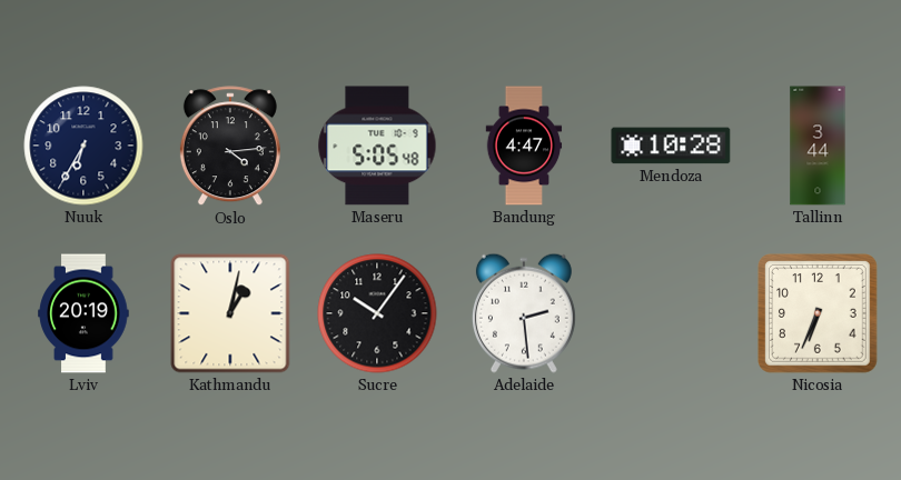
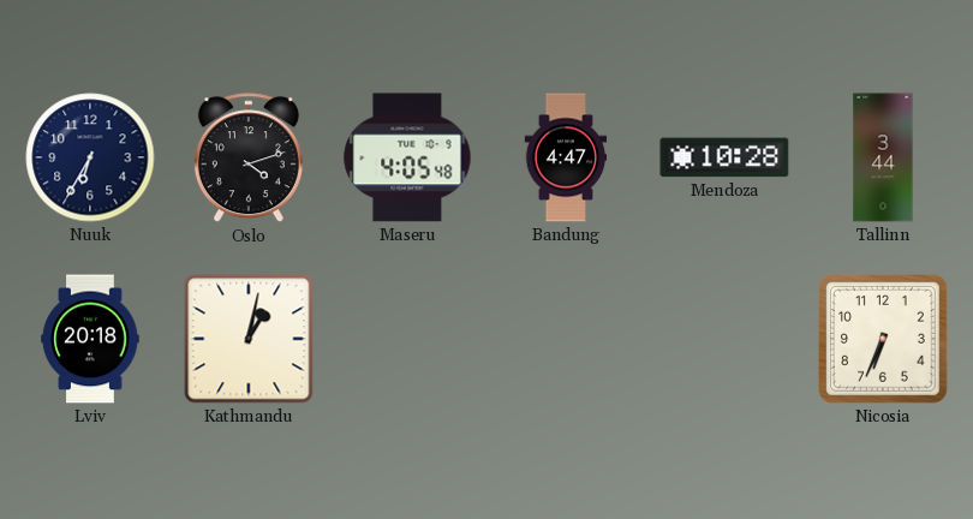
Oslo: 4:14 -> 4:12 (249, 159)
Maseru: 5:05 -> 4:05 (407, 157)
Lviv: 20:19 -> 20:18 (90, 339)
Sucre: 10:06 -> none (377, 313)
Adelaide: 2:29 -> none (524, 313)
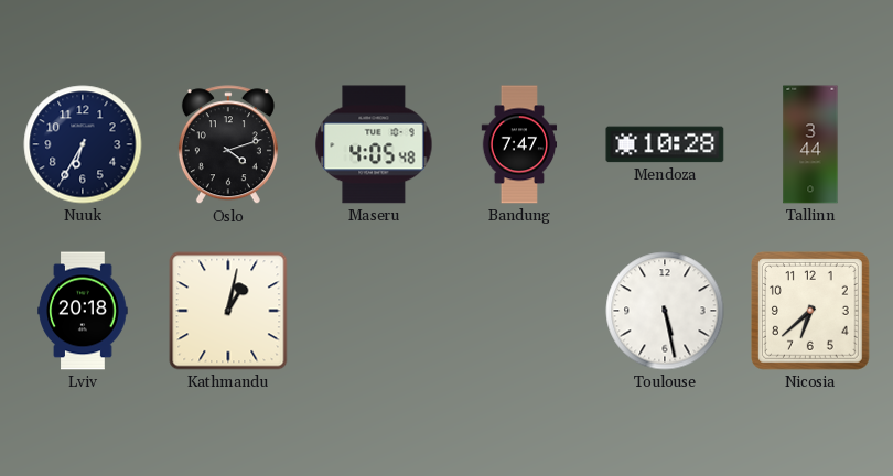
Bandung: 4:47 -> 7:47 (519, 144)
Toulouse: none -> 5:28 (665, 311)
Nicosia: 6:34 -> 6:38 (811, 312)
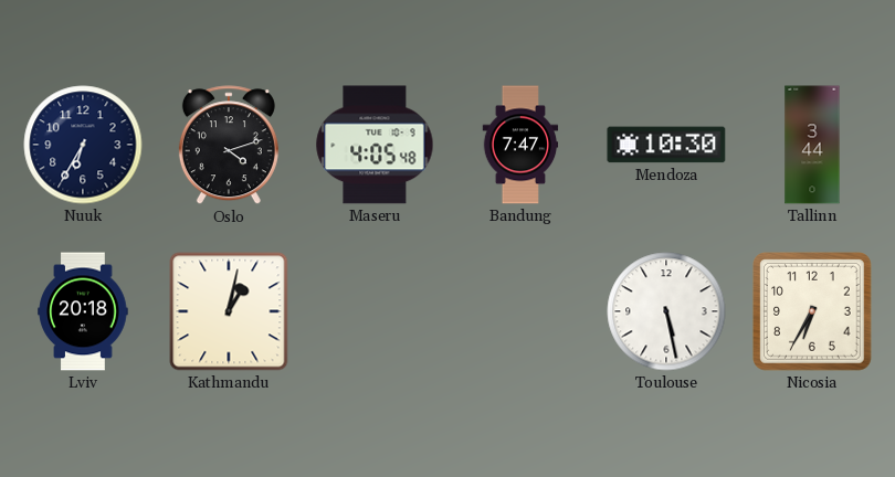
Mendoza: 10:28 -> 10:30 (666, 145)
Nicosia: 6:38 -> 6:35 (813, 312)
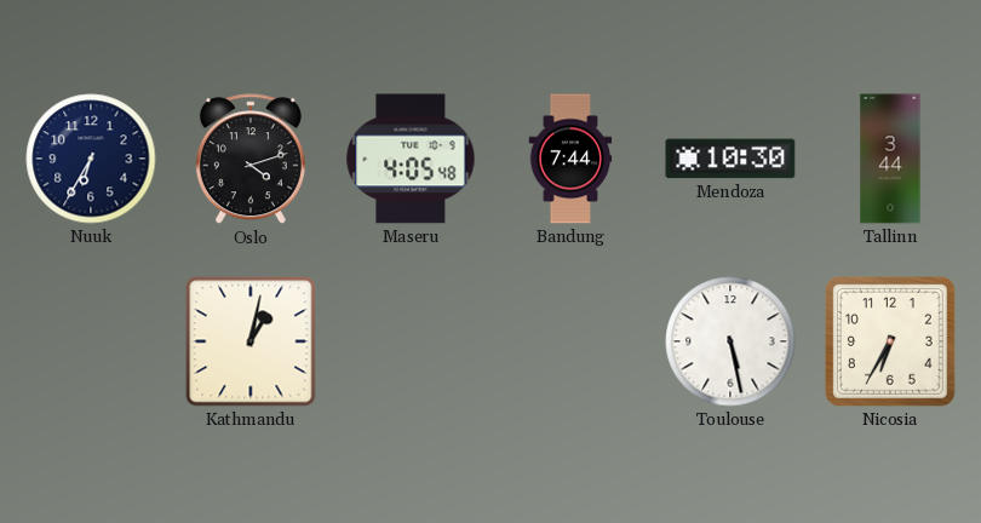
Bandung: 7:47 -> 7:44 (570, 159)
Lviv: 20:18 -> none (83, 311)
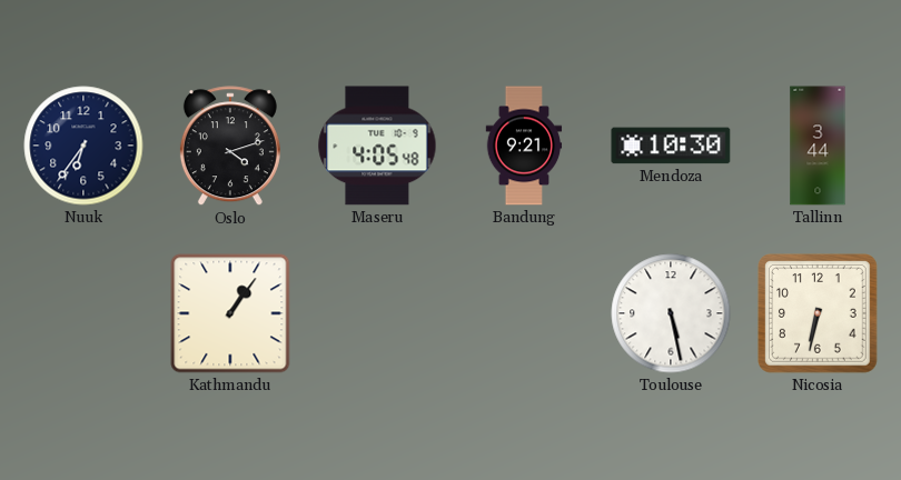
Nuuk: 6:35 -> 6:36 (83, 146)
Bandung: 7:44 -> 9:21 (524, 146)
Kathmandu: 1:02 -> 1:06 (230, 313)
Nicosia: 6:35 -> 6:32 (819, 314)
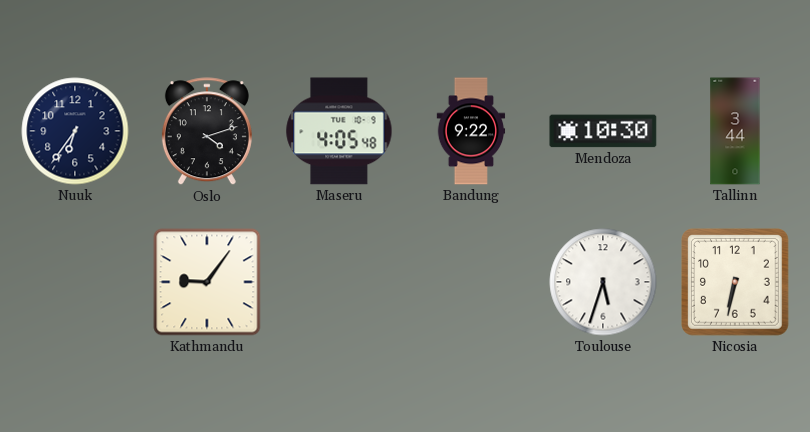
Bandung: 9:21 -> 9:22 (471, 131)
Kathmandu: 1:06 -> 9:06 (207, 282)
Toulouse: 5:28 -> 5:33 (603, 282)
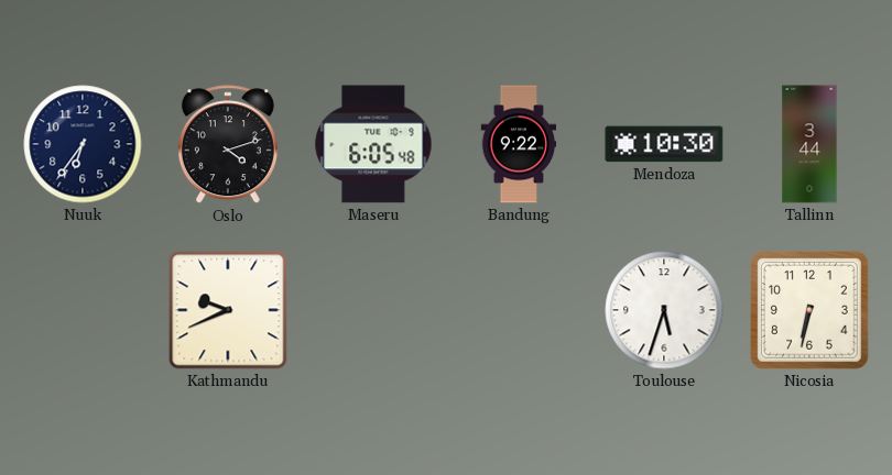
Maseru: 4:05 -> 6:05 (373, 144)
Kathmandu: 9:06 -> 9:41 (228, 310)
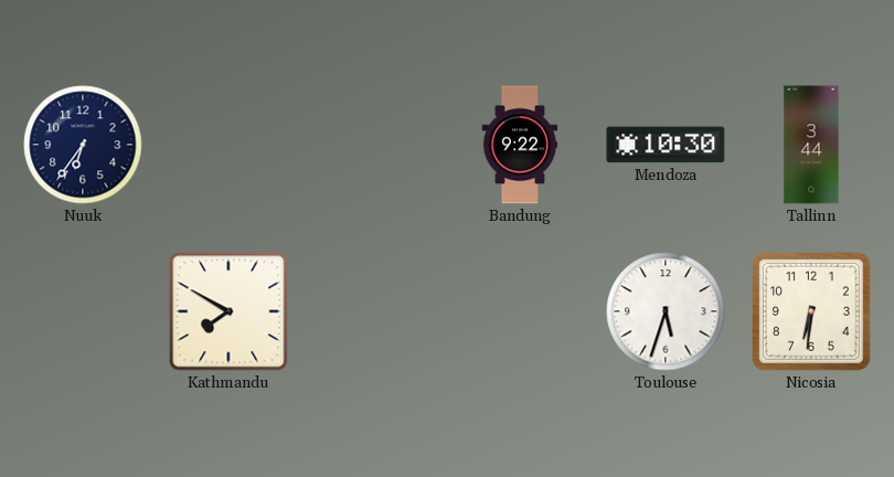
Oslo: 4:12 -> none (228, 145)
Maseru: 6:05 -> none (373, 144)
Kathmandu: 9:41 -> 7:50 (228, 311)
Nicosia: 6:32 -> 6:31 (812, 312)
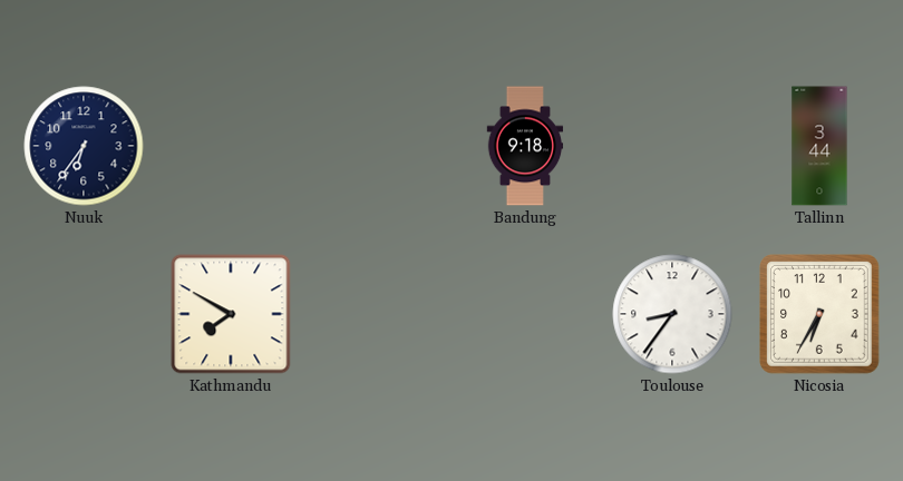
Bandung: 9:22 -> 9:18 (525, 146)
Mendoza: 10:30 -> none (666, 145)
Toulouse: 5:33 -> 8:36 (672, 314)
Nicosia: 6:31 -> 6:35 (821, 315)
